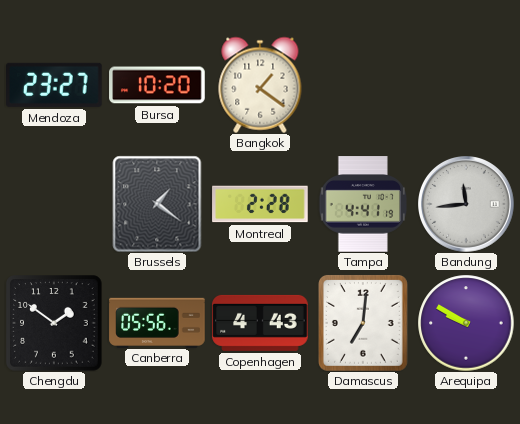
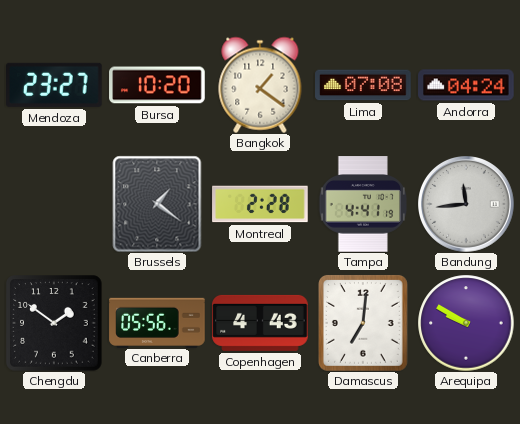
Lima: none -> 07:08 (363, 85)
Andorra: none -> 04:24 (466, 85)
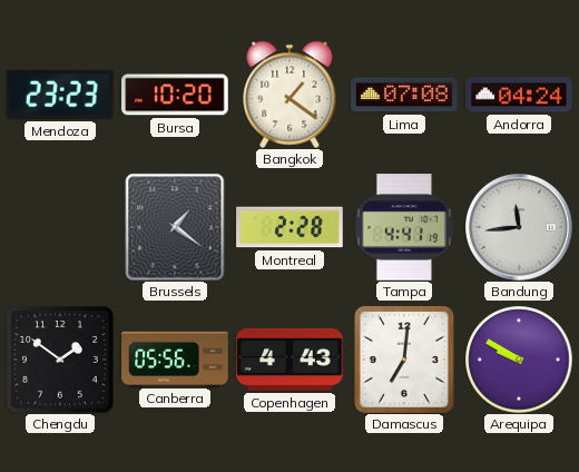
Mendoza: 23:27 -> 23:23 (61, 95)
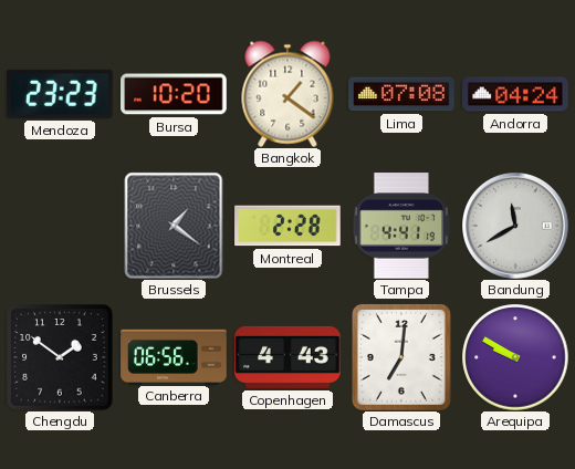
Bandung: 11:44 -> 11:40 (516, 227)
Canberra: 05:56 -> 06:56 (174, 356)
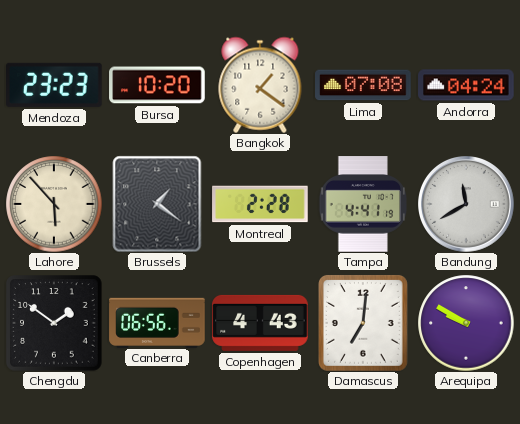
Lahore: none -> 5:53 (54, 204)
